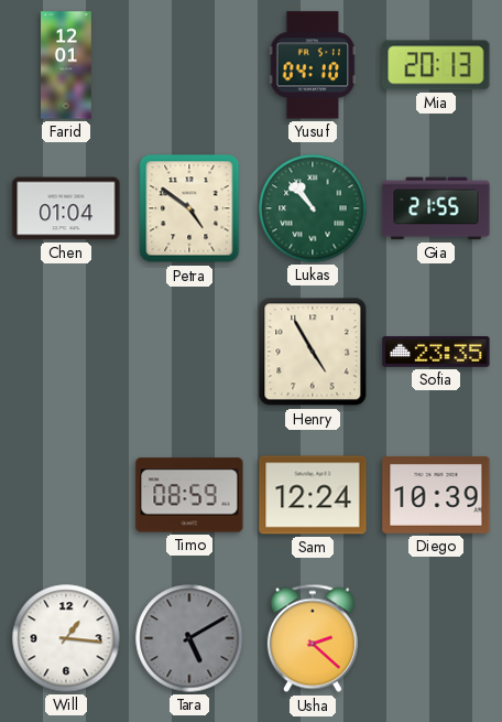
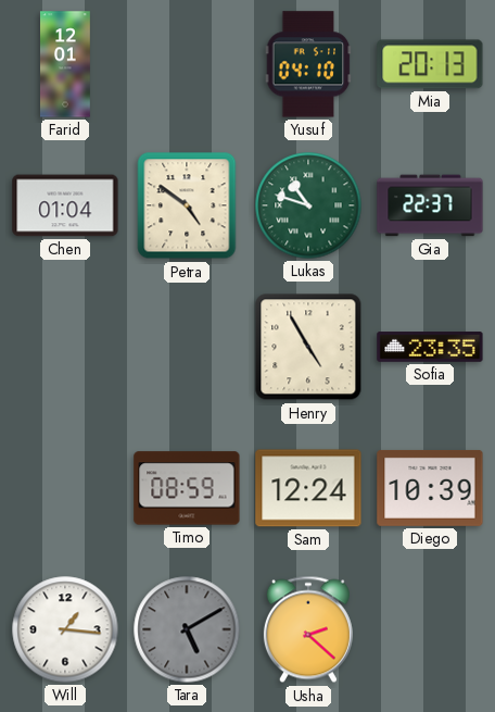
Lukas: 10:53 -> 10:48 (308, 205)
Gia: 21:55 -> 22:37 (430, 205)
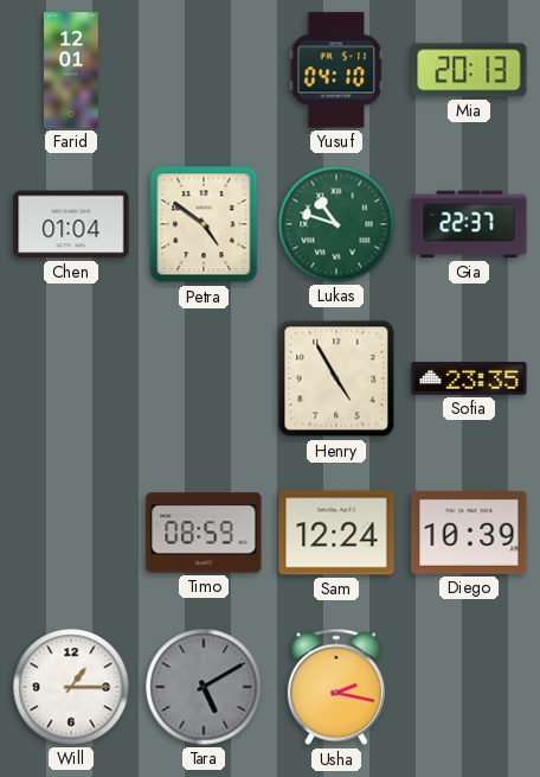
Will: 1:16 -> 1:15 (71, 687)
Usha: 2:22 -> 2:17 (336, 687)
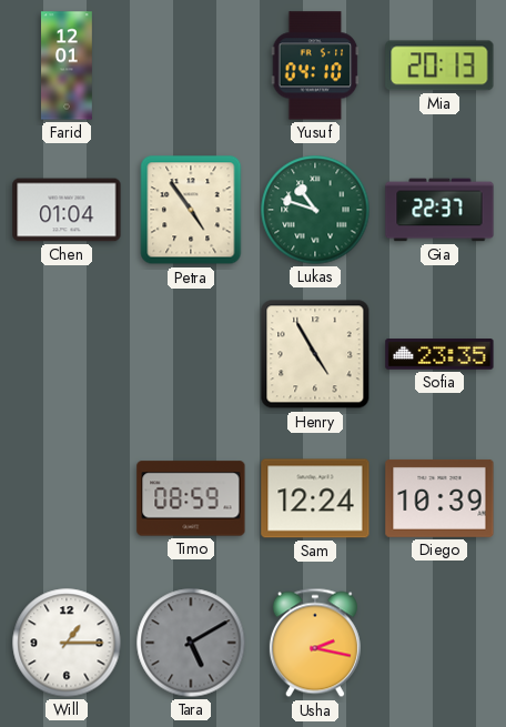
Petra: 4:51 -> 4:54 (191, 210)
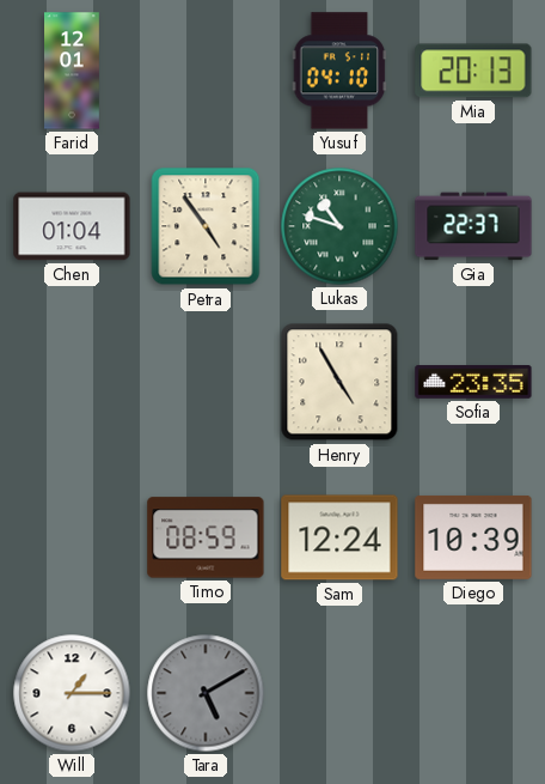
Usha: 2:17 -> none (315, 643)
